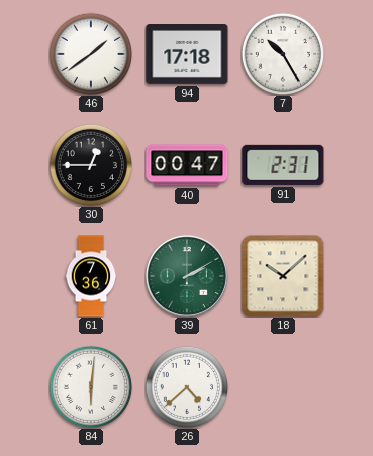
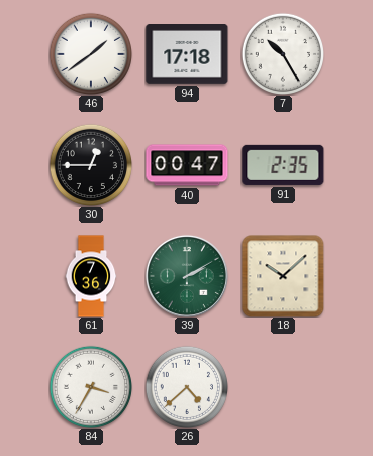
91: 2:31 -> 2:35 (283, 165)
84: 6:01 -> 3:35 (90, 386)
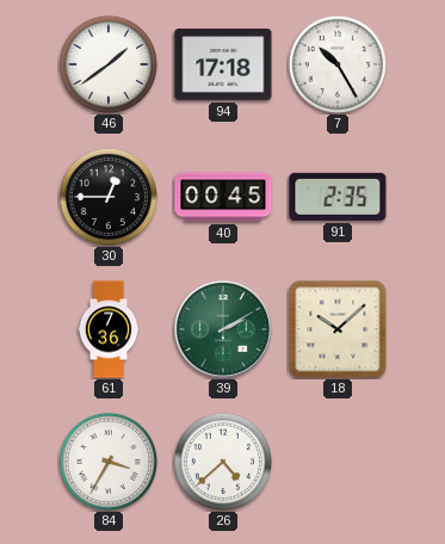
40: 00:47 -> 00:45 (223, 197)
